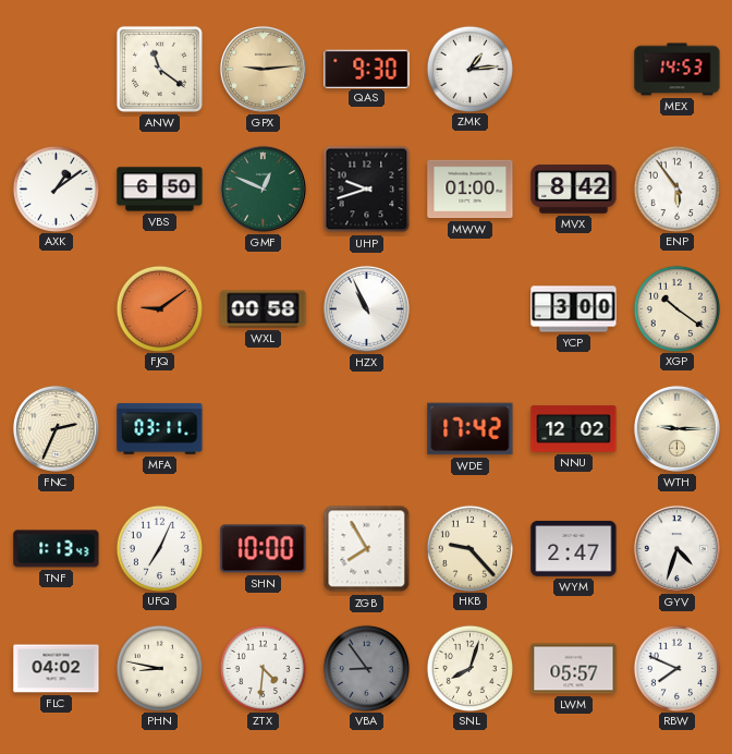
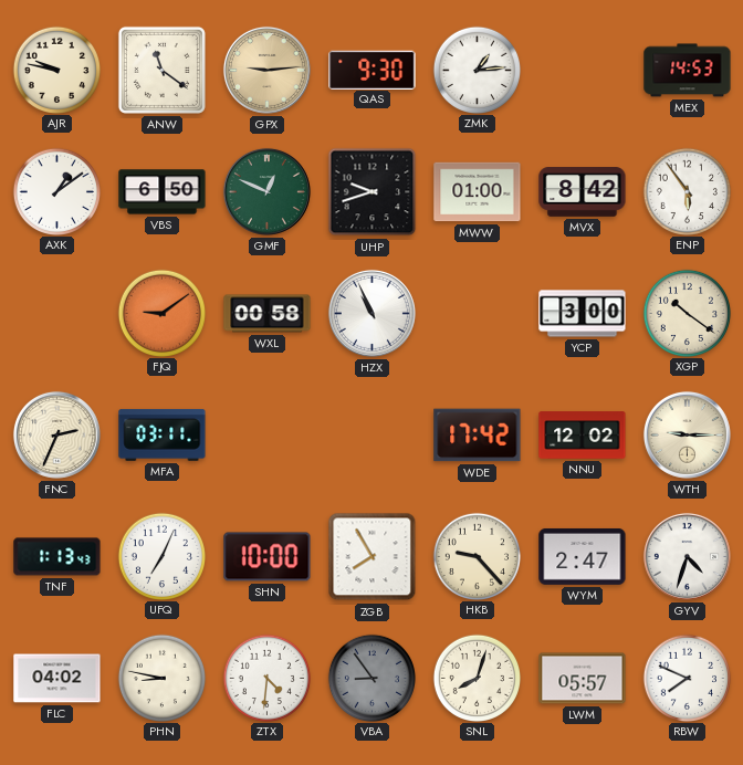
AJR: none -> 9:47 (56, 70)
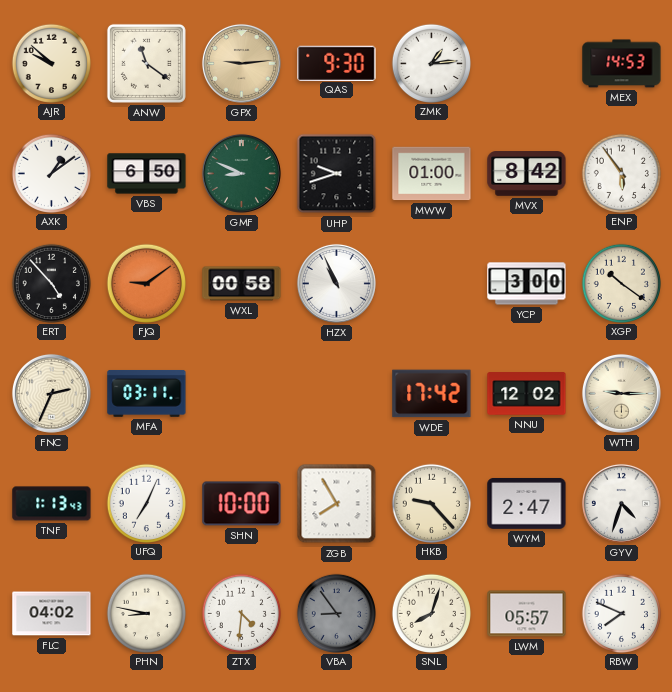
AJR: 9:47 -> 9:52 (51, 63)
GMF: 12:49 -> 8:49 (241, 173)
ERT: none -> 4:53 (51, 283)
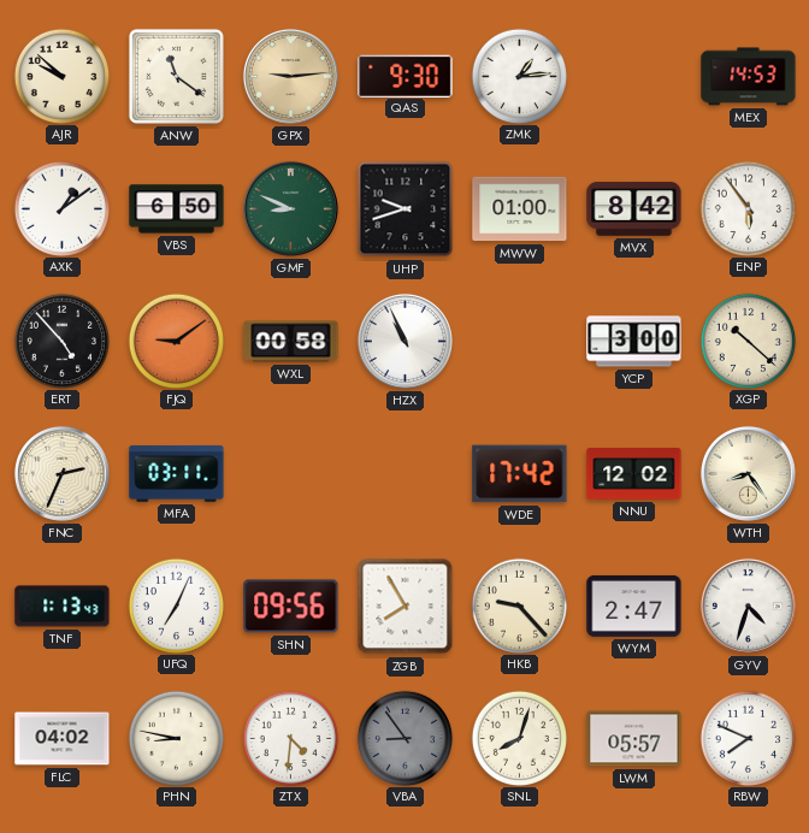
XGP: 10:21 -> 10:22 (748, 341)
WTH: 9:15 -> 8:24 (748, 473)
SHN: 10:00 -> 09:56 (291, 607)
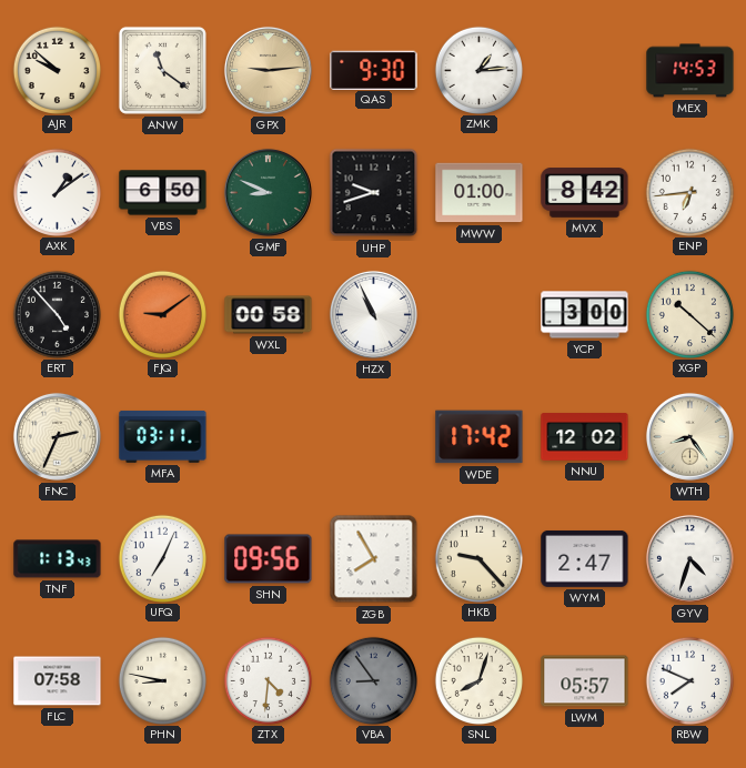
ENP: 5:54 -> 6:44 (689, 192)
FLC: 04:02 -> 07:58 (58, 681)
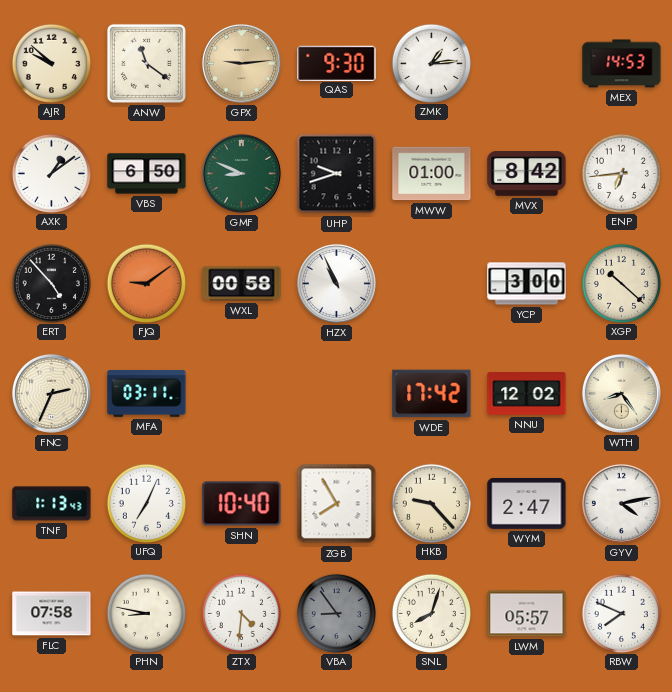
SHN: 09:56 -> 10:40 (242, 504)
GYV: 4:33 -> 4:13 (621, 503)
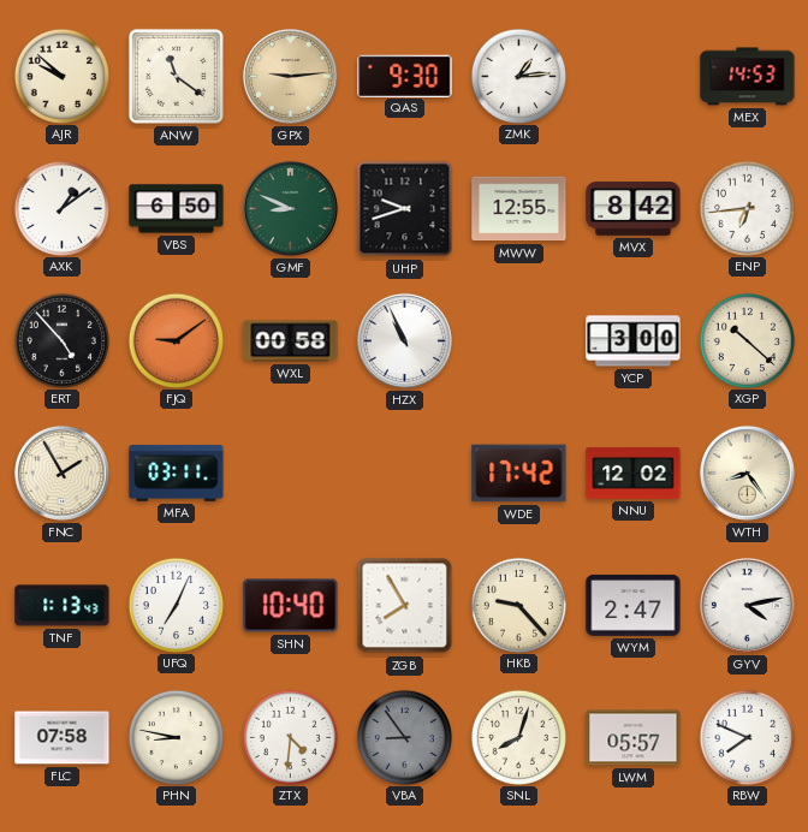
MWW: 01:00 -> 12:55 (519, 209)
FNC: 2:34 -> 1:55 (61, 473)
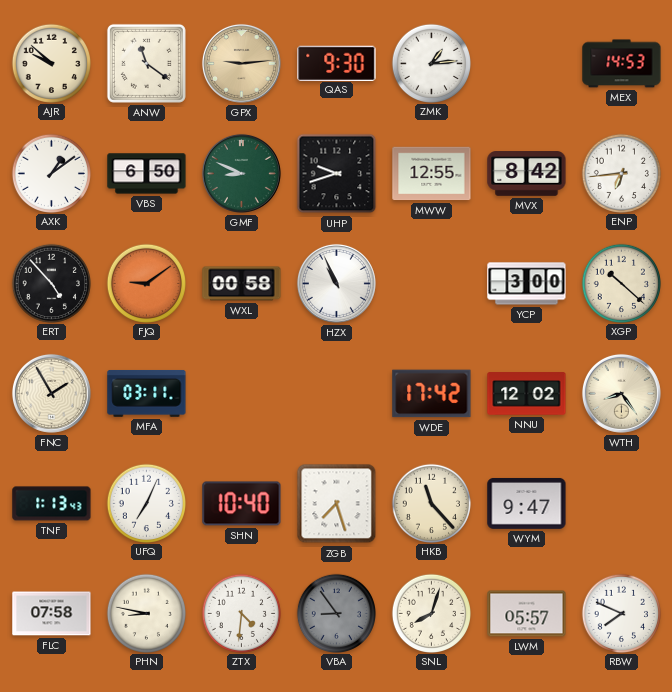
ZGB: 7:55 -> 7:27 (337, 504)
HKB: 9:23 -> 11:23 (431, 503)
WYM: 2:47 -> 9:47 (527, 503)
GYV: 4:13 -> none (747, 605)
